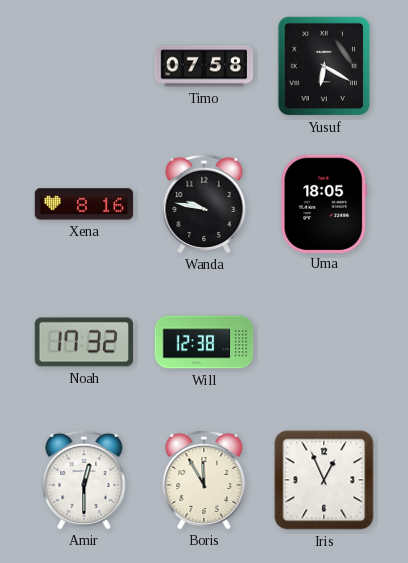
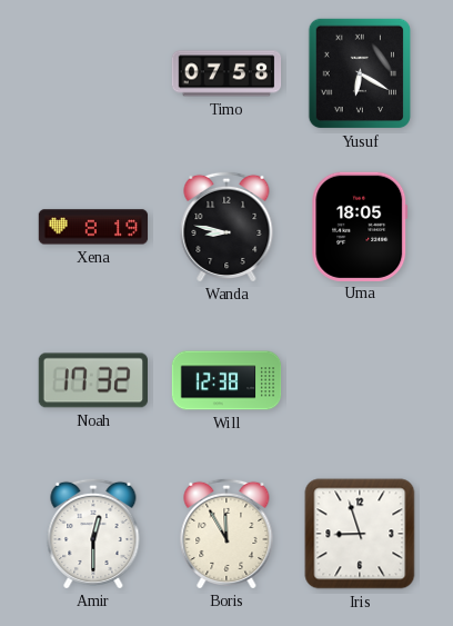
Xena: 8:16 -> 8:19 (93, 227)
Wanda: 9:47 -> 8:47 (226, 226)
Iris: 12:56 -> 8:57 (360, 534)
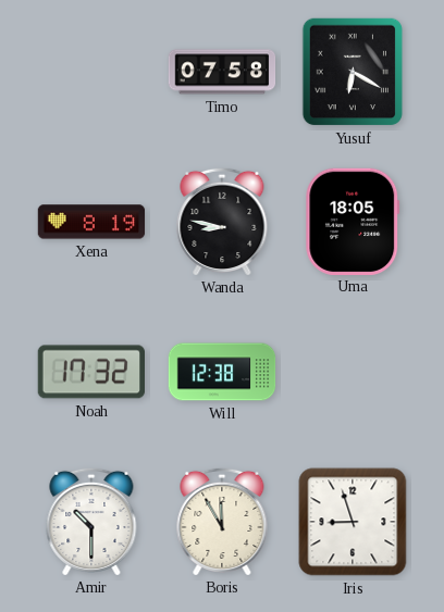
Amir: 12:30 -> 10:30 (91, 521)
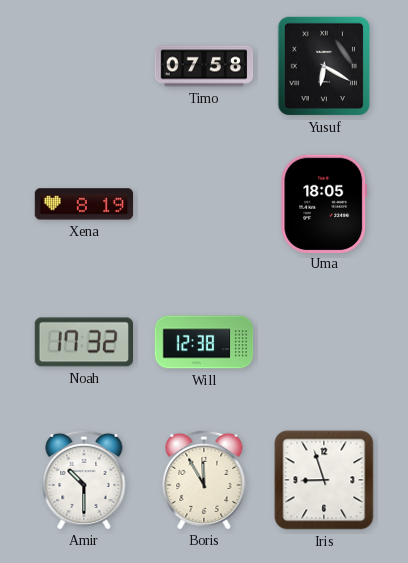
Wanda: 8:47 -> none (222, 221)
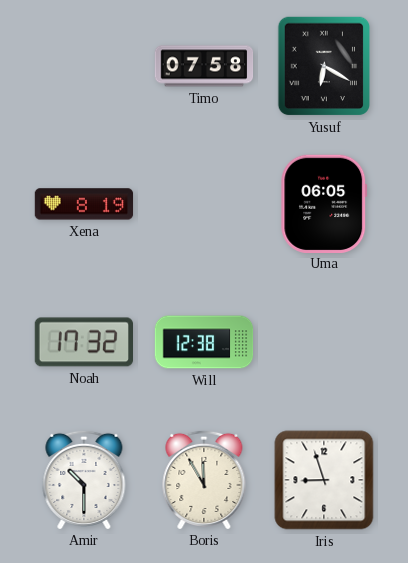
Uma: 18:05 -> 06:05 (324, 203)
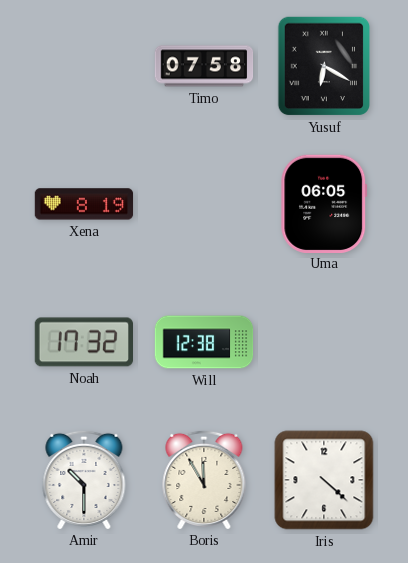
Iris: 8:57 -> 4:22 (324, 480)
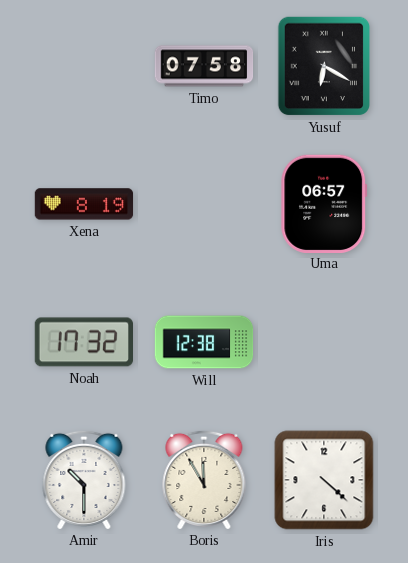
Uma: 06:05 -> 06:57 (324, 203)
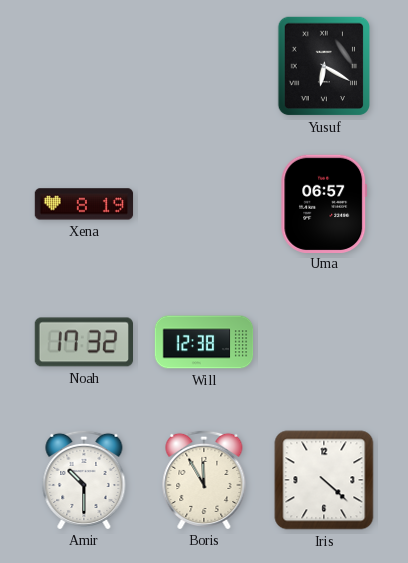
Timo: 07:58 -> none (204, 66)
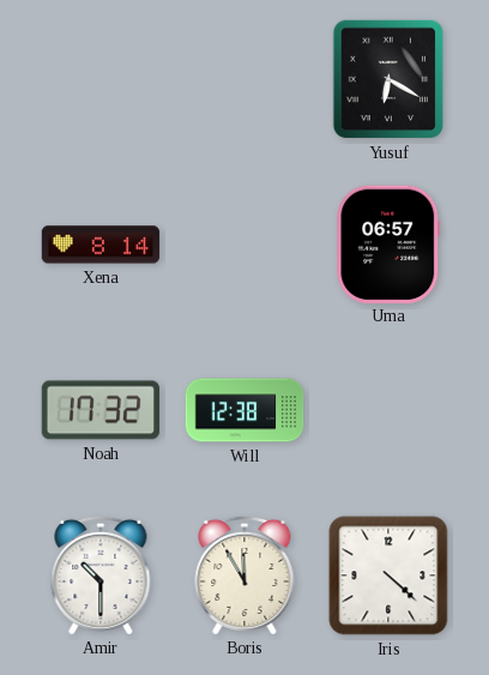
Xena: 8:19 -> 8:14 (101, 245)
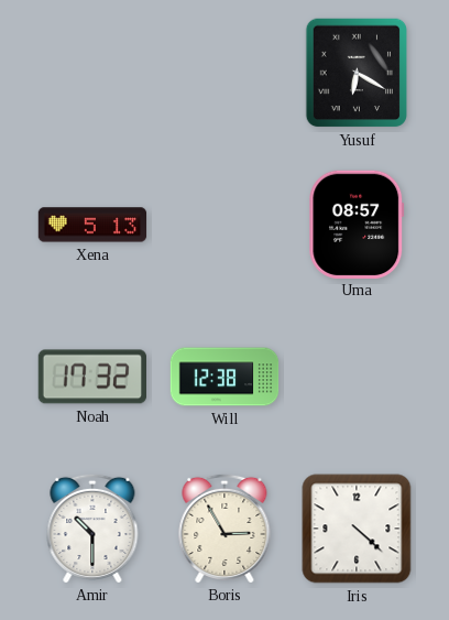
Xena: 8:14 -> 5:13 (92, 225)
Uma: 06:57 -> 08:57 (357, 224)
Boris: 11:55 -> 2:55 (225, 527)
